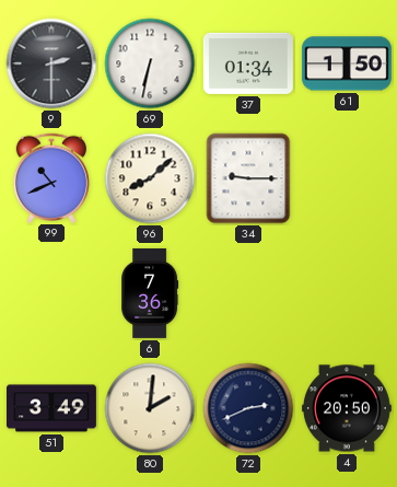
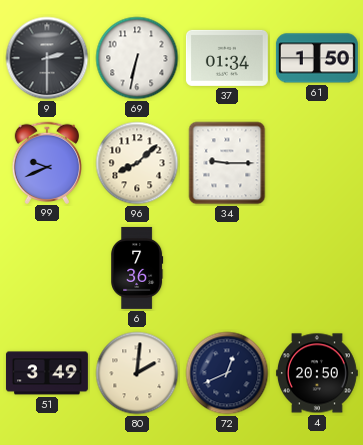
99: 10:41 -> 9:41 (46, 162)
72: 2:41 -> 12:41 (227, 373)
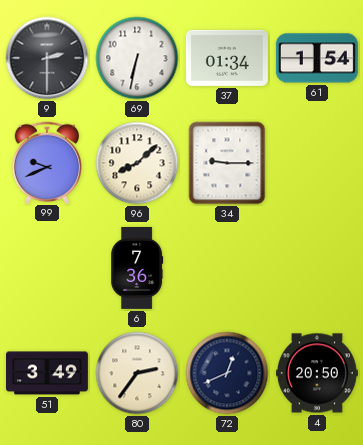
61: 1:50 -> 1:54 (317, 58)
80: 2:01 -> 2:36 (137, 373)
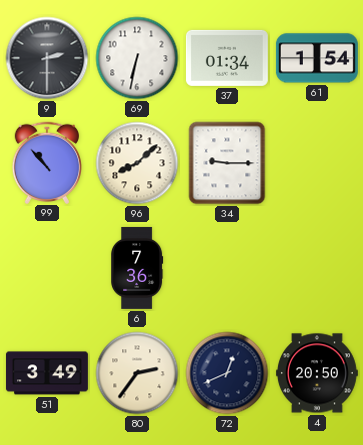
99: 9:41 -> 10:53 (46, 162)
